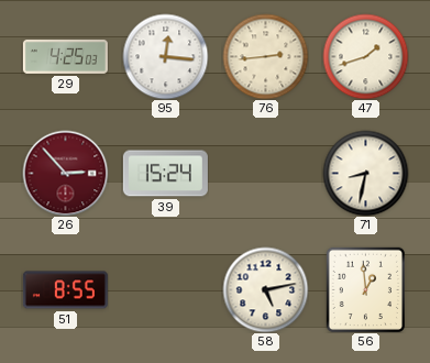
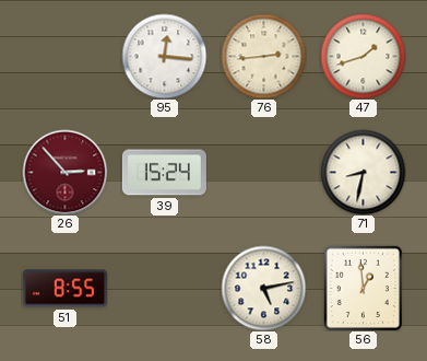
29: 4:25 -> none (65, 56)
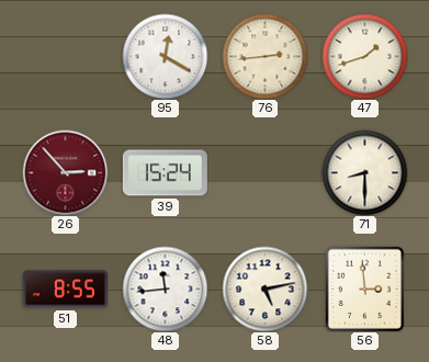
95: 12:16 -> 12:20 (165, 56)
71: 8:32 -> 8:30 (364, 172)
48: none -> 11:44 (165, 289)
56: 12:59 -> 2:59 (364, 289)
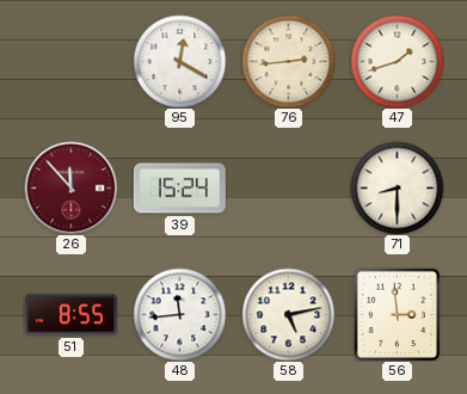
26: 2:53 -> 11:53 (70, 187)
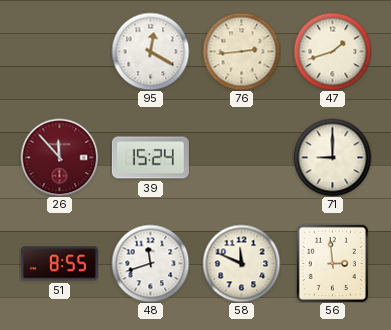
71: 8:30 -> 9:00 (332, 157)
48: 11:44 -> 11:42 (150, 263)
58: 5:13 -> 11:49 (241, 263)
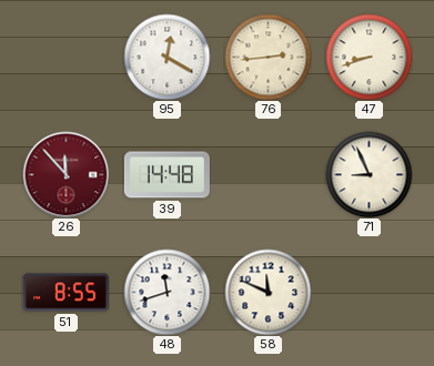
47: 1:42 -> 8:42 (369, 57)
39: 15:24 -> 14:48 (166, 175)
71: 9:00 -> 8:56 (369, 174)
56: 2:59 -> none (332, 263)
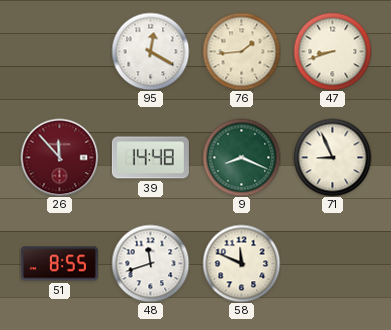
76: 2:44 -> 1:44 (241, 51)
9: none -> 8:19 (241, 157)
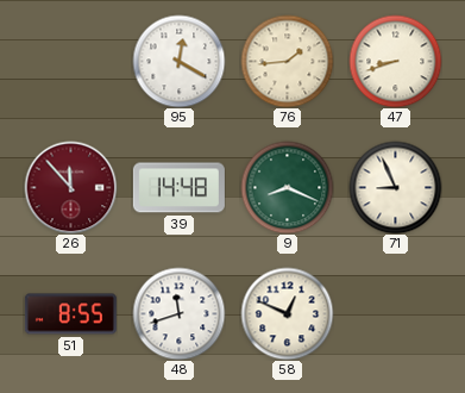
58: 11:49 -> 12:49 (287, 313)
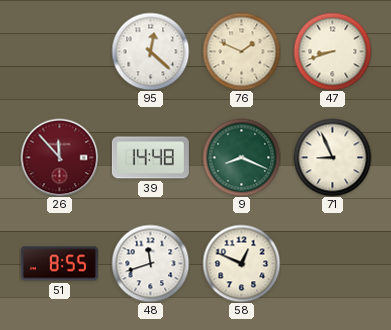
95: 12:20 -> 12:22 (150, 51)
76: 1:44 -> 1:49 (241, 51)
